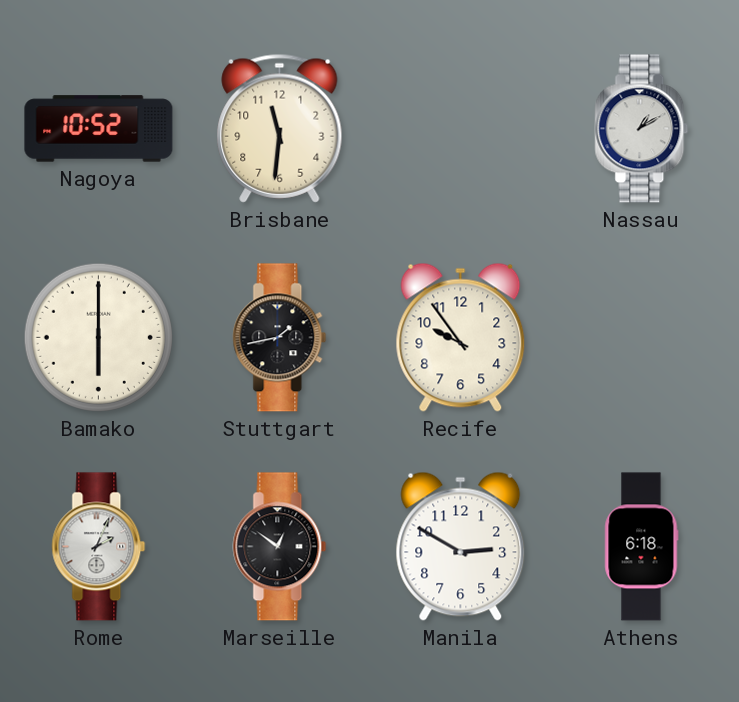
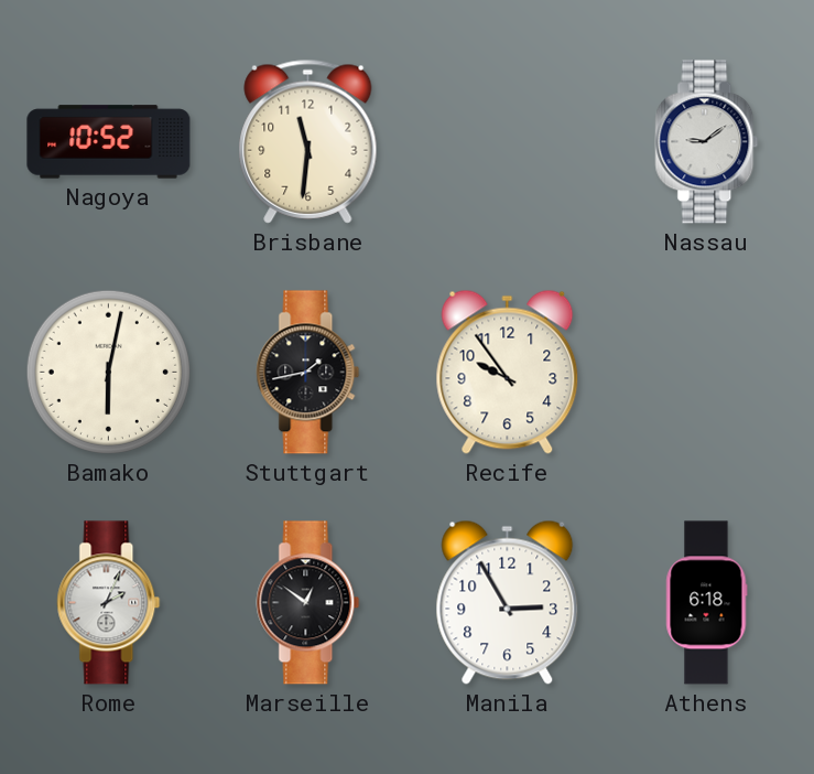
Nassau: 1:10 -> 9:09 (707, 142)
Bamako: 6:00 -> 6:02 (108, 372)
Manila: 2:50 -> 2:55 (508, 602)
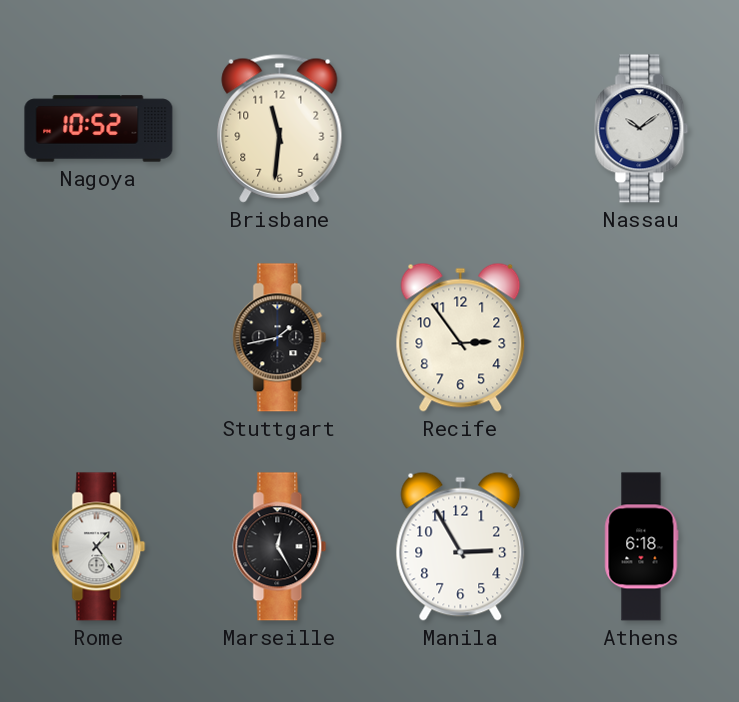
Nassau: 9:09 -> 10:09 (642, 129)
Bamako: 6:02 -> none (108, 372)
Recife: 9:54 -> 2:54 (461, 337)
Rome: 2:04 -> 1:24 (99, 547)
Marseille: 12:51 -> 12:25 (280, 547)
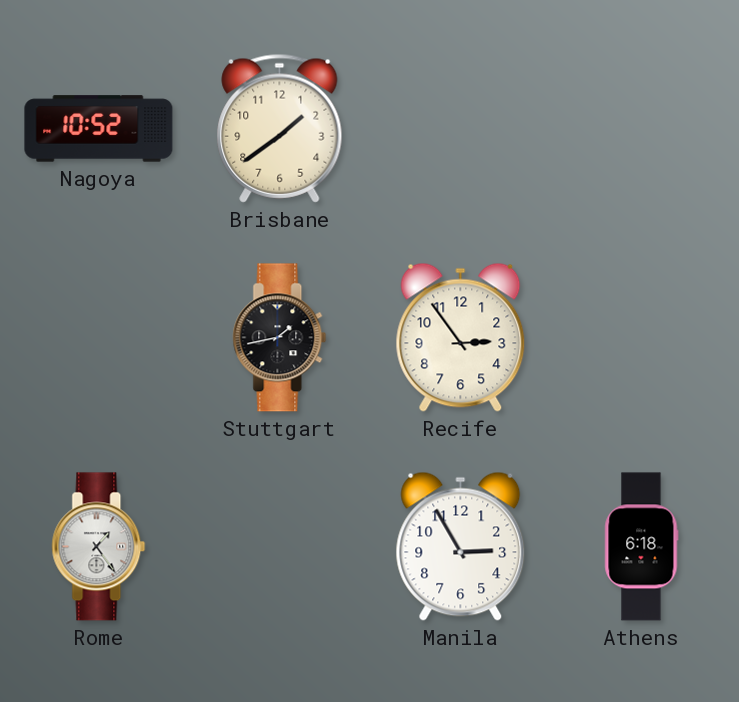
Brisbane: 11:31 -> 1:39 (280, 128)
Nassau: 10:09 -> none (642, 129)
Marseille: 12:25 -> none (280, 547)
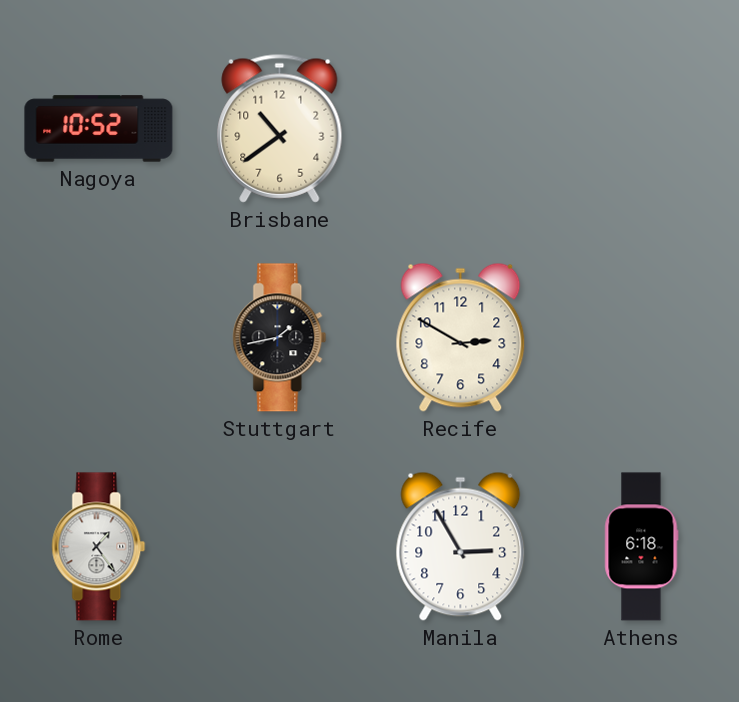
Brisbane: 1:39 -> 10:39 (280, 128)
Recife: 2:54 -> 2:50 (461, 337)
